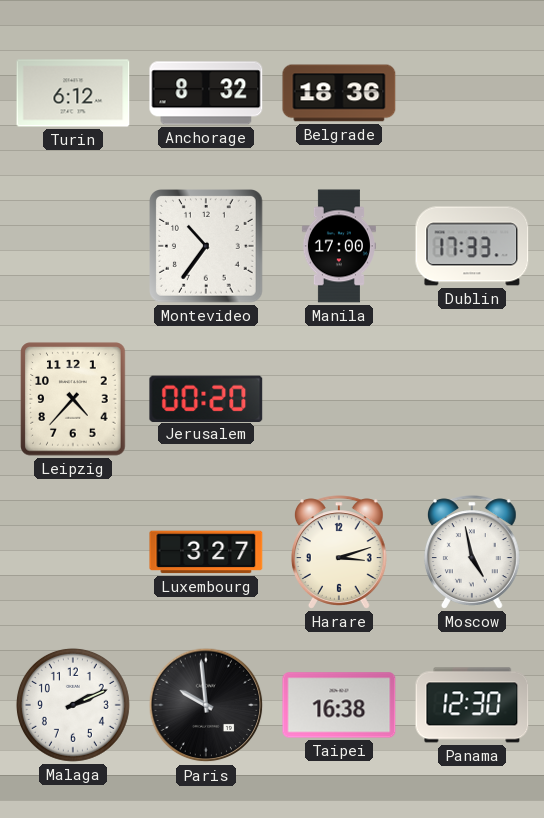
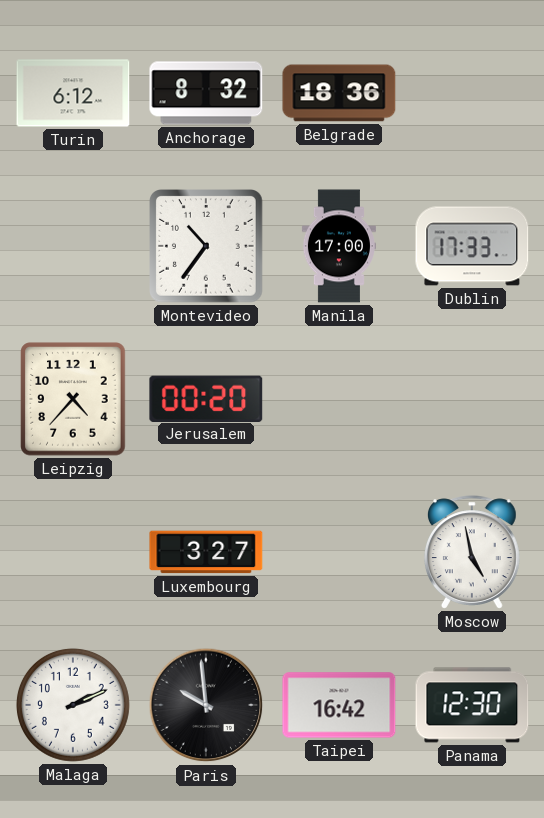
Harare: 3:12 -> none (339, 552)
Taipei: 16:38 -> 16:42 (339, 705)
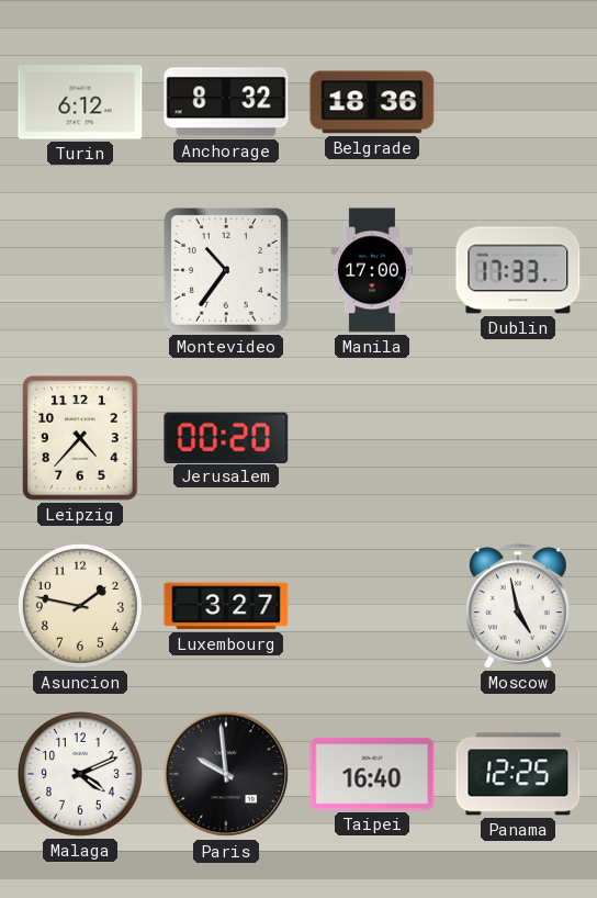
Asuncion: none -> 1:47 (80, 606)
Malaga: 2:11 -> 4:11 (80, 774)
Taipei: 16:42 -> 16:40 (372, 774)
Panama: 12:30 -> 12:25 (518, 774)
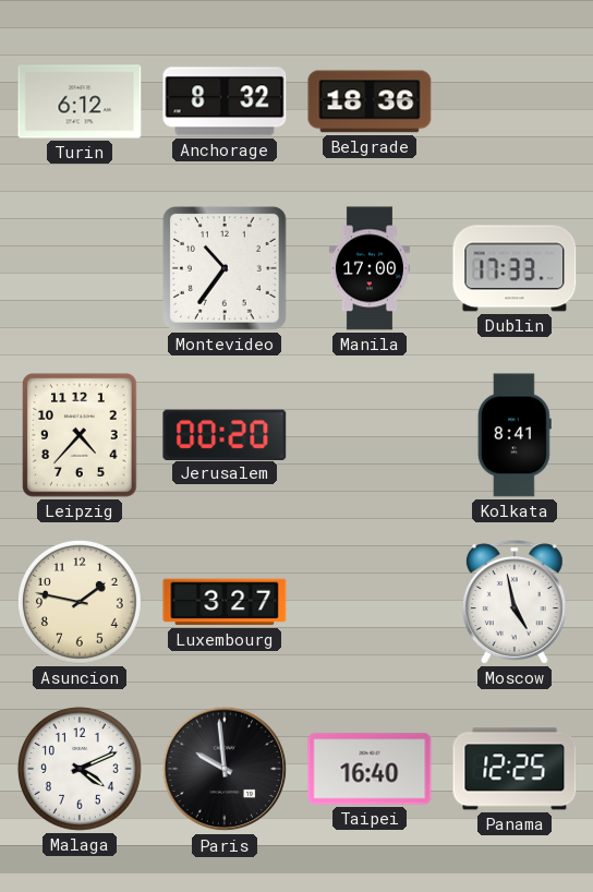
Kolkata: none -> 8:41 (515, 435)
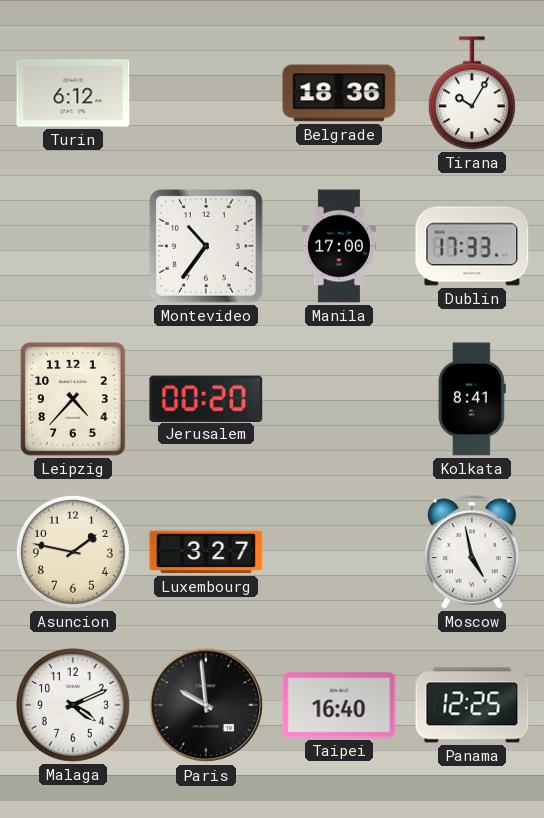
Anchorage: 8:32 -> none (225, 101)
Tirana: none -> 10:05 (472, 93)
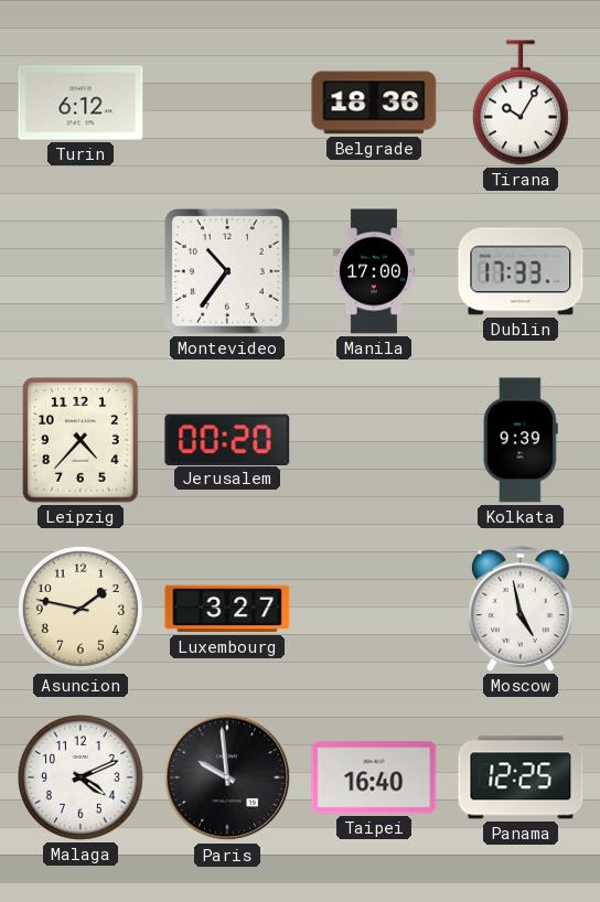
Kolkata: 8:41 -> 9:39 (521, 440)
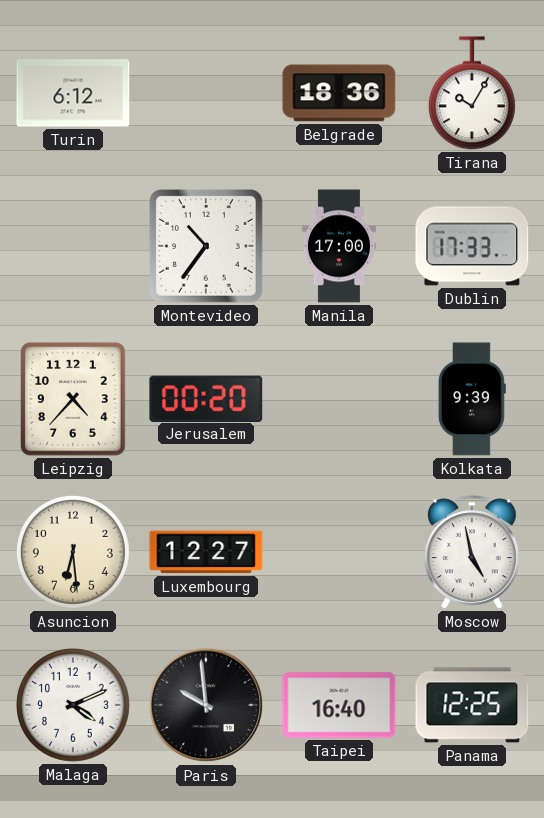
Asuncion: 1:47 -> 6:29 (73, 552)
Luxembourg: 3:27 -> 12:27 (206, 552)
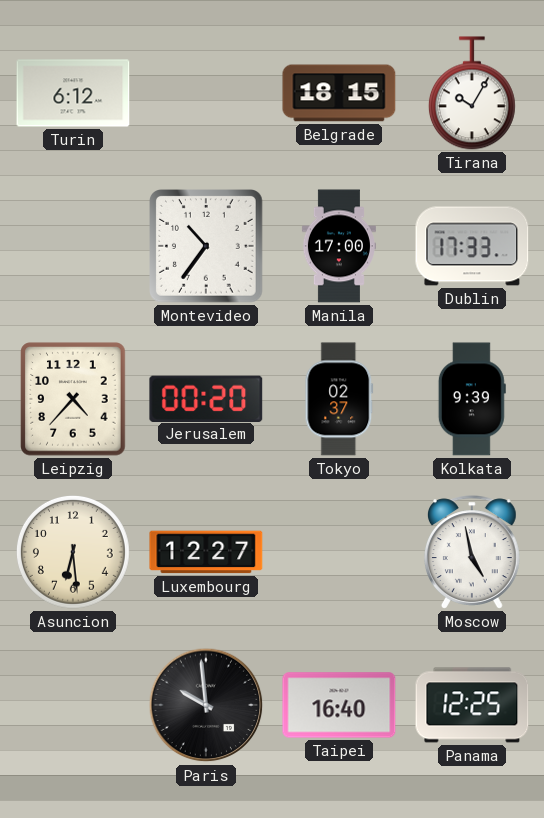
Belgrade: 18:36 -> 18:15 (339, 93)
Tokyo: none -> 02:37 (339, 399)
Malaga: 4:11 -> none (73, 705)
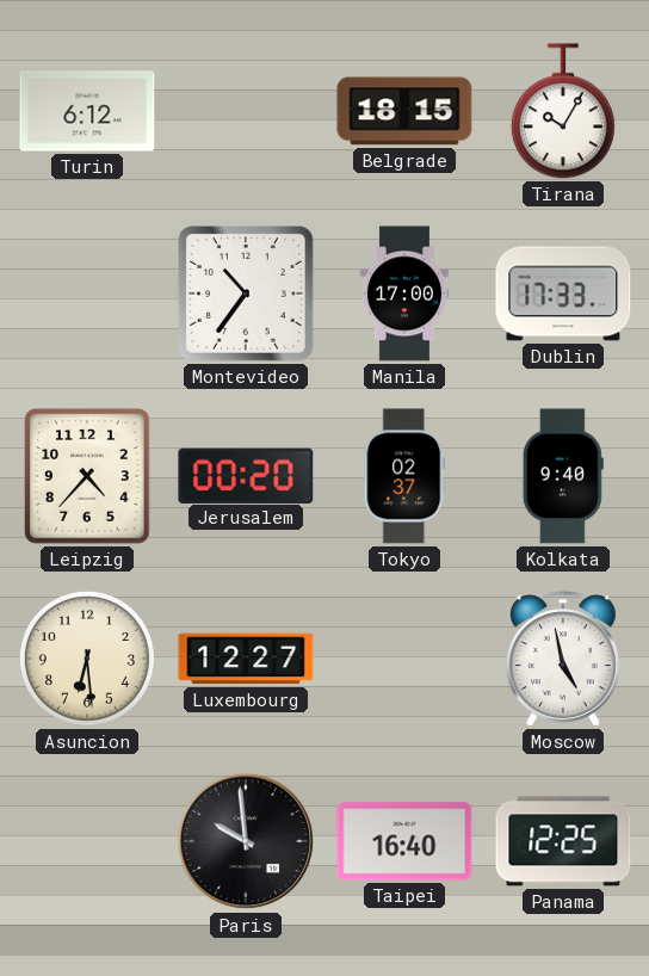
Kolkata: 9:39 -> 9:40 (563, 476)
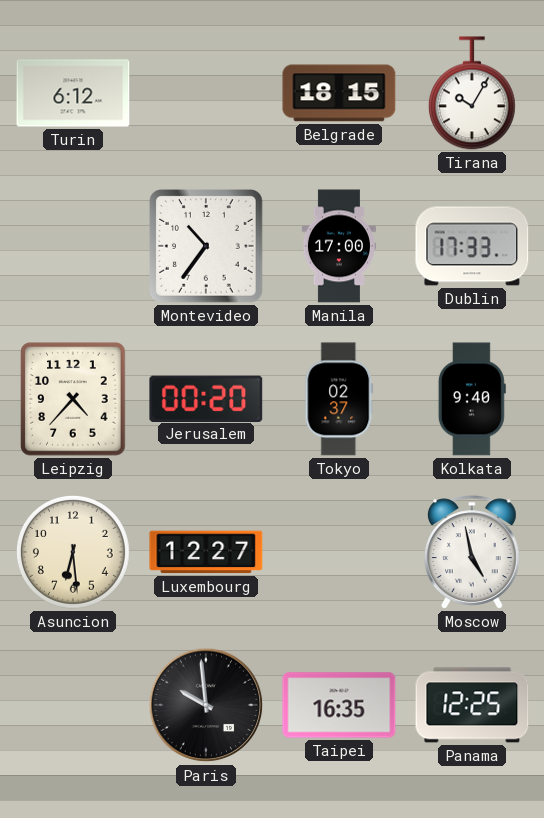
Taipei: 16:40 -> 16:35 (339, 705)
